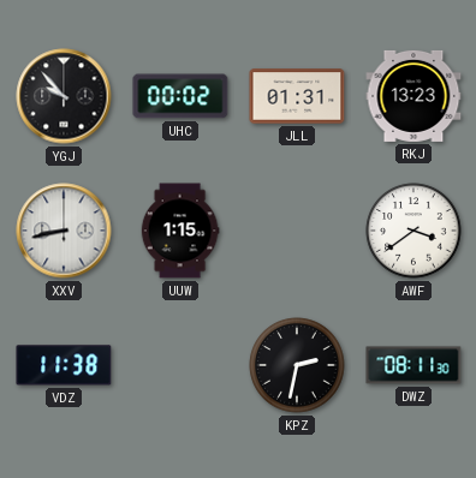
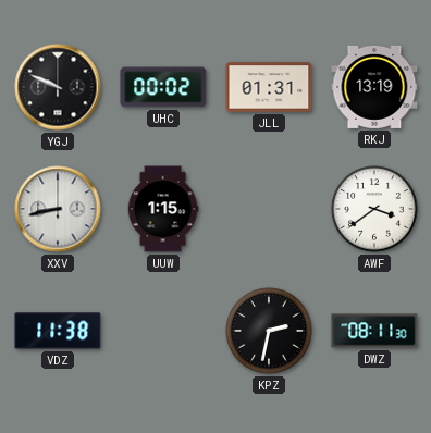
YGJ: 9:53 -> 9:49 (58, 87)
RKJ: 13:23 -> 13:19 (374, 87)
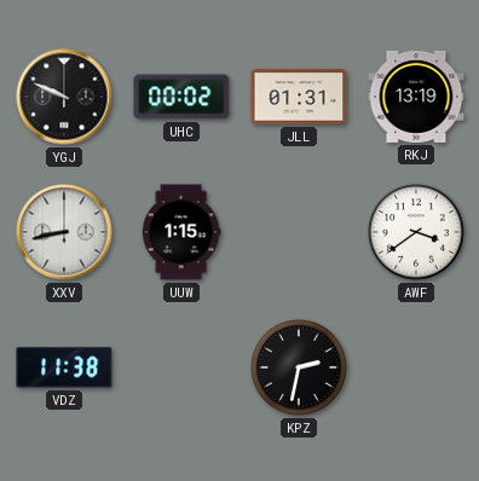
DWZ: 08:11 -> none (374, 331)
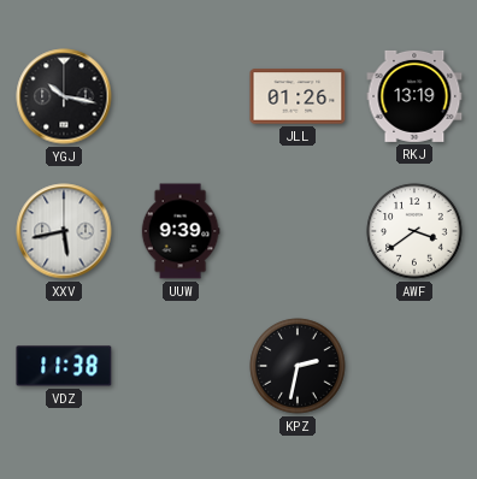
YGJ: 9:49 -> 10:17 (64, 96)
UHC: 00:02 -> none (181, 97)
JLL: 01:31 -> 01:26 (298, 96)
XXV: 8:43 -> 5:43 (64, 231)
UUW: 1:15 -> 9:39 (181, 231)
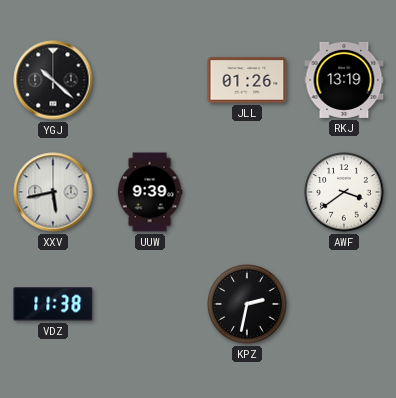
YGJ: 10:17 -> 10:22 (53, 80)
